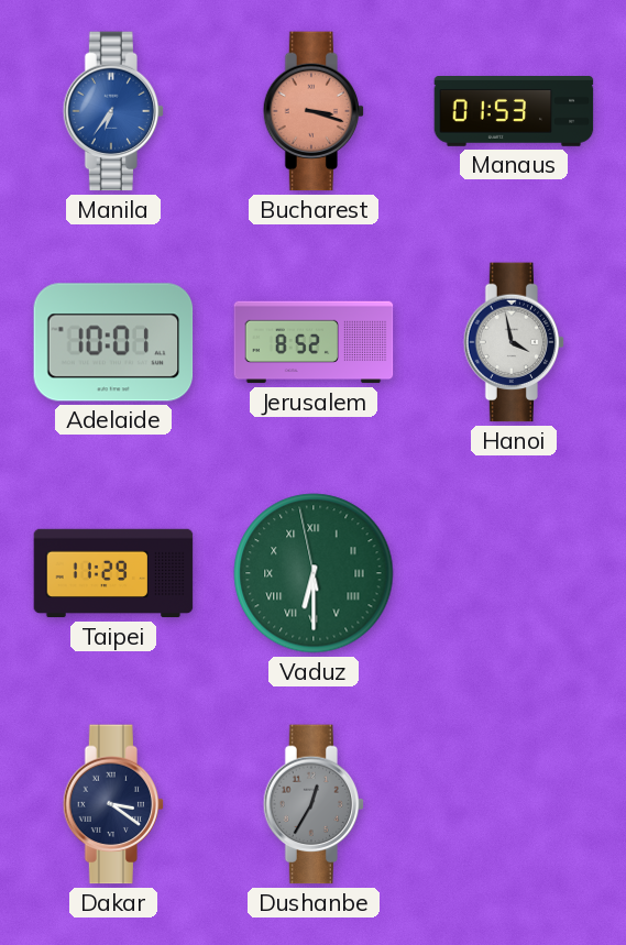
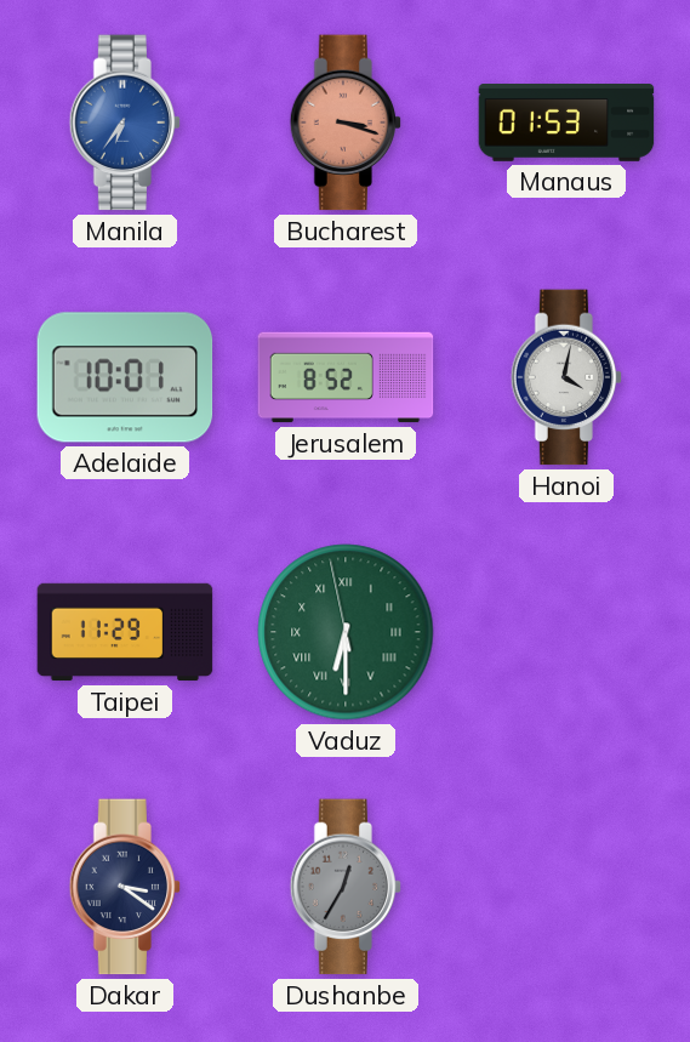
Hanoi: 3:58 -> 4:02 (566, 377)
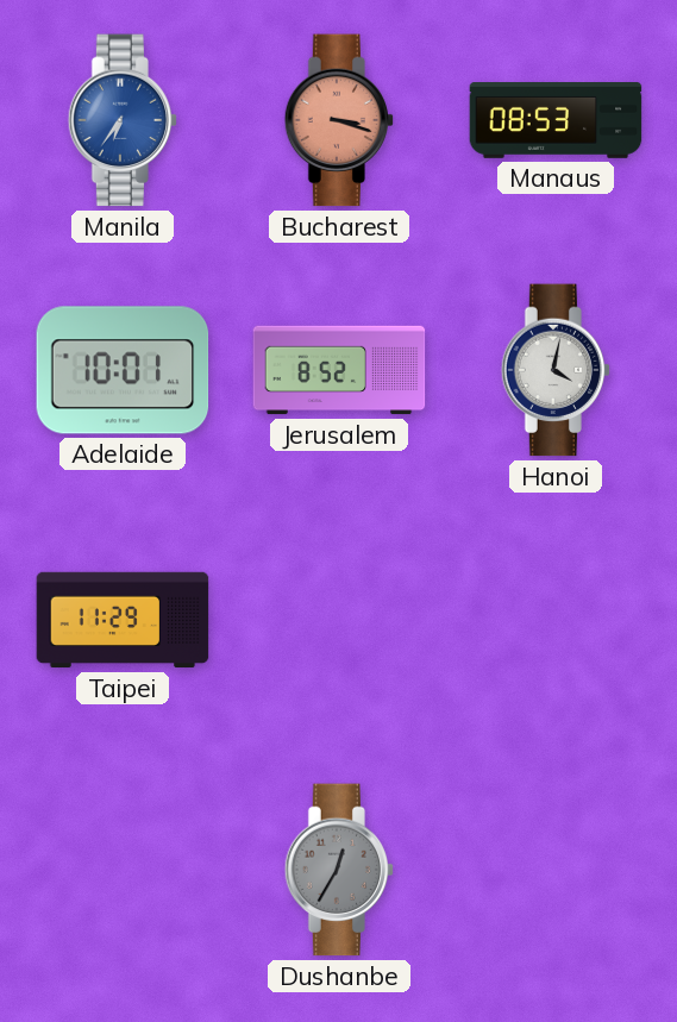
Manaus: 01:53 -> 08:53 (556, 121)
Vaduz: 6:29 -> none (346, 632)
Dakar: 3:21 -> none (125, 887)
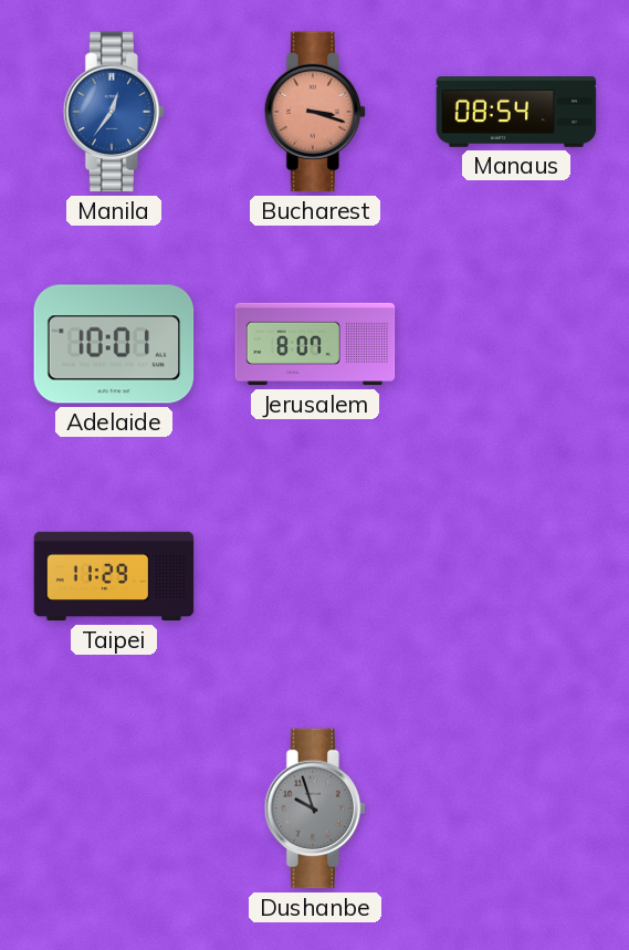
Manila: 6:36 -> 12:36 (114, 112)
Manaus: 08:53 -> 08:54 (516, 113)
Jerusalem: 8:52 -> 8:07 (315, 344)
Hanoi: 4:02 -> none (556, 370)
Dushanbe: 12:35 -> 9:57 (315, 808)
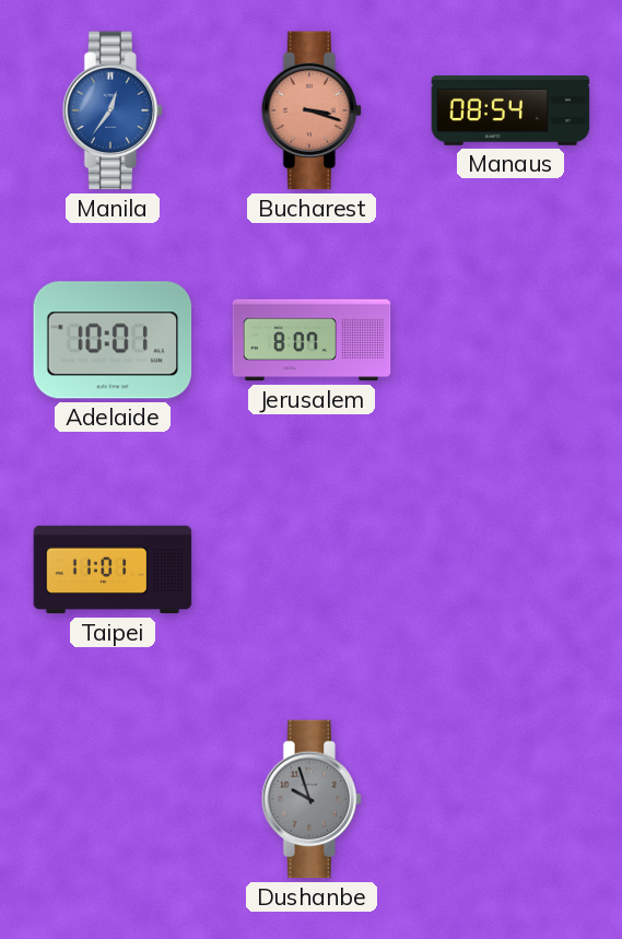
Taipei: 11:29 -> 11:01 (113, 570)
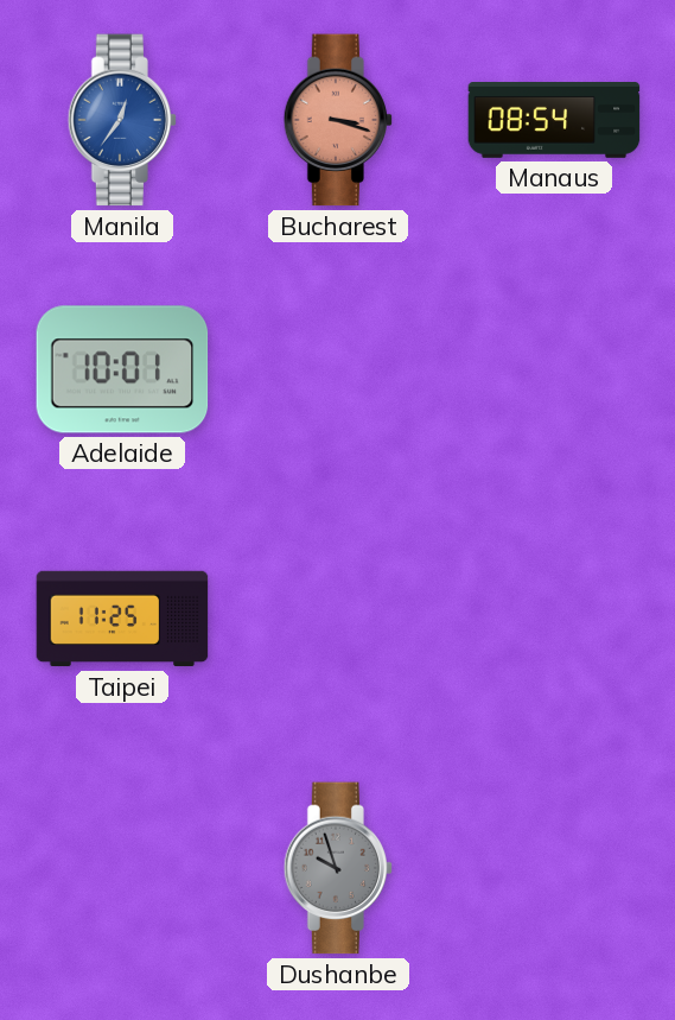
Jerusalem: 8:07 -> none (312, 340)
Taipei: 11:01 -> 11:25 (122, 619)
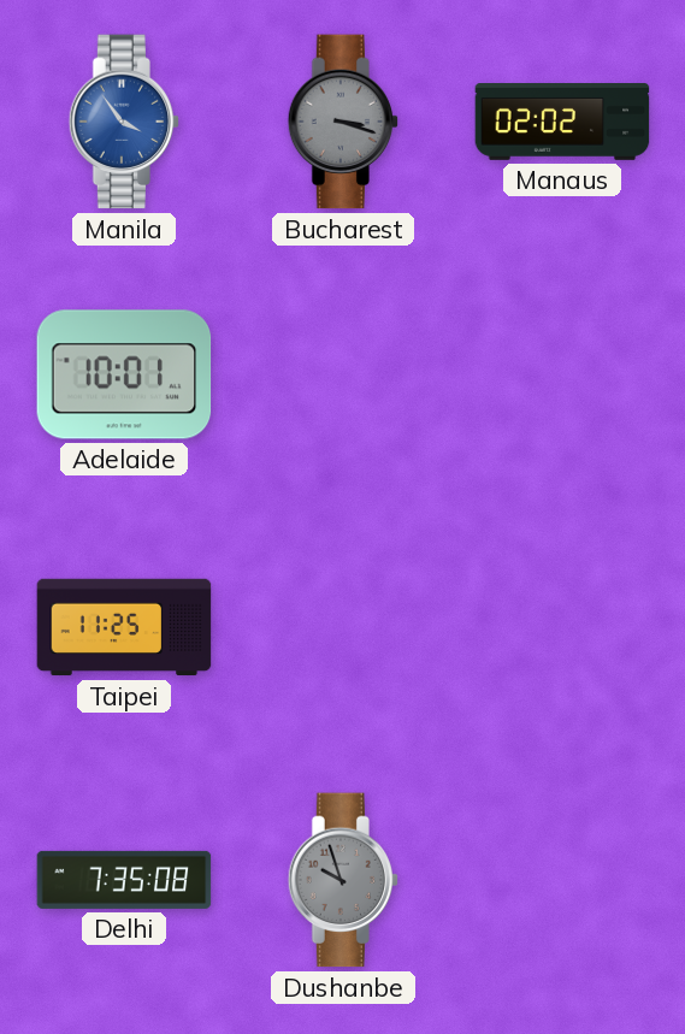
Manila: 12:36 -> 3:54 (124, 122)
Bucharest dial: salmon -> grey (343, 122)
Manaus: 08:54 -> 02:02 (562, 123)
Delhi: none -> 7:35 (124, 880)
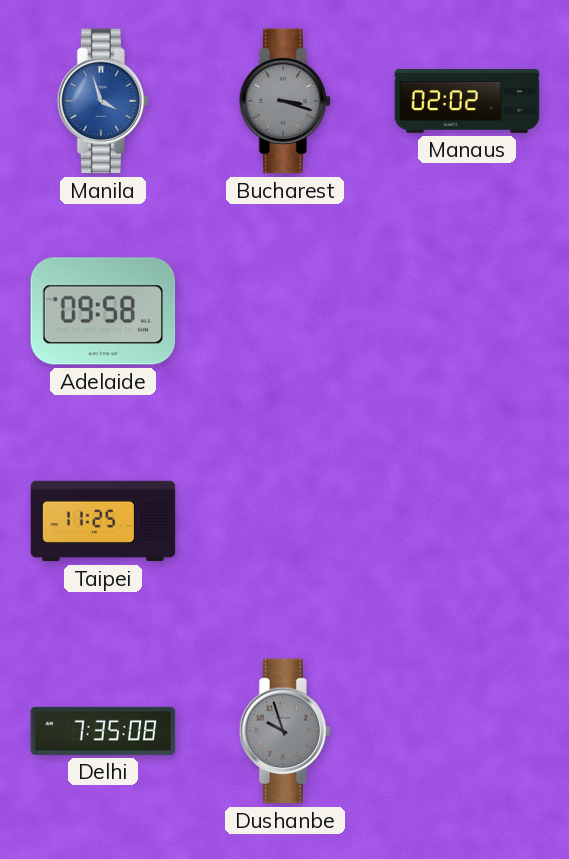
Manila: 3:54 -> 3:57 (103, 101)
Adelaide: 10:01 -> 09:58 (103, 311)
